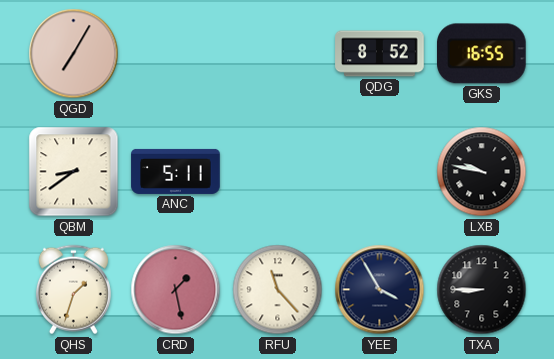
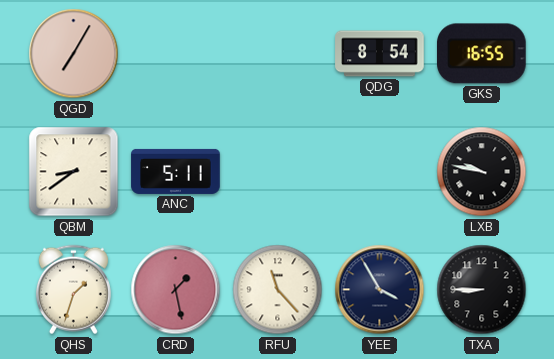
QDG: 8:52 -> 8:54 (380, 54)
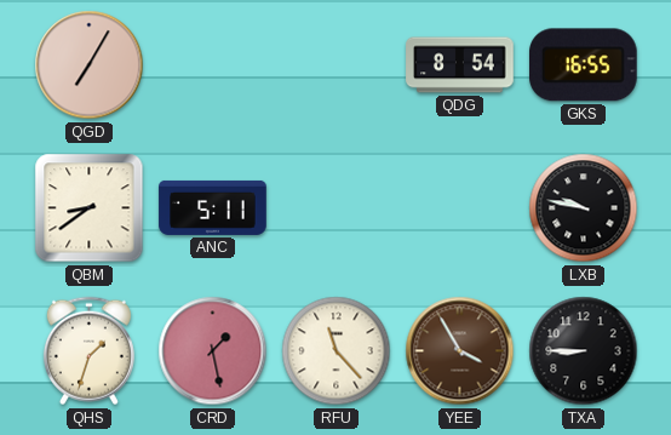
YEE dial: navy -> brown (460, 351)
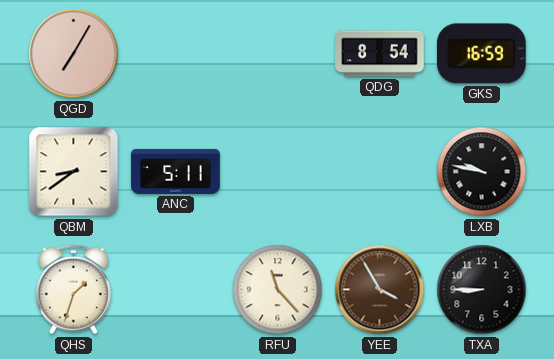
GKS: 16:55 -> 16:59 (482, 54)
CRD: 1:28 -> none (213, 351)
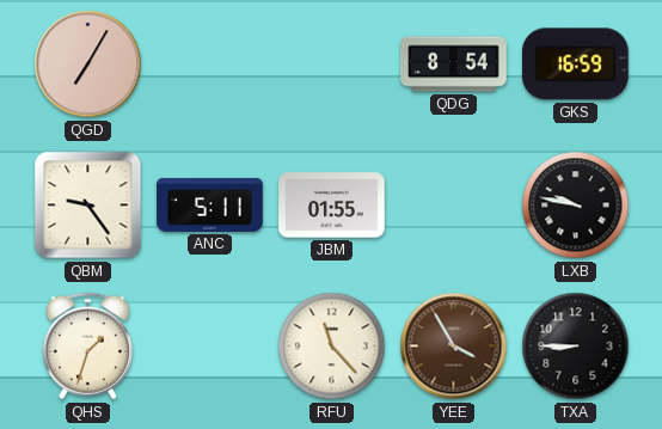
QBM: 8:39 -> 9:24 (88, 206)
JBM: none -> 01:55 (332, 206)
